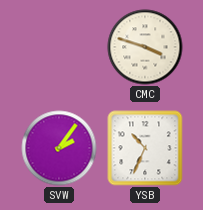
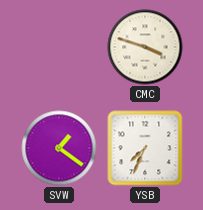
SVW: 2:06 -> 1:21 (59, 148)
YSB: 10:34 -> 7:34 (145, 148)
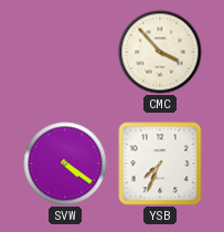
CMC: 3:48 -> 3:53 (160, 52)
SVW: 1:21 -> 4:21 (65, 164)
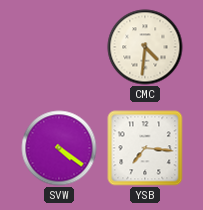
CMC: 3:53 -> 4:31 (145, 47)
YSB: 7:34 -> 7:16 (145, 148)
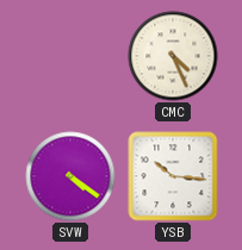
CMC: 4:31 -> 4:26 (173, 56)
YSB: 7:16 -> 10:16 (173, 176)
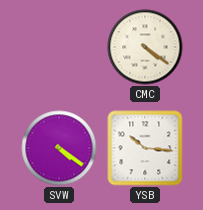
CMC: 4:26 -> 4:21 (145, 47)
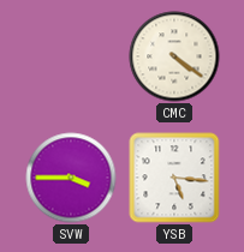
SVW: 4:21 -> 3:45 (71, 178)
YSB: 10:16 -> 5:16 (174, 178)
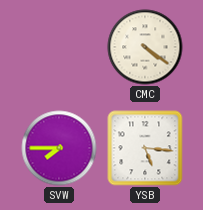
SVW: 3:45 -> 7:45 (59, 148)
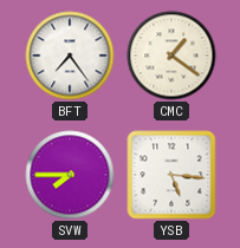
BFT: none -> 7:24 (70, 56)
CMC: 4:21 -> 1:21 (171, 56)
